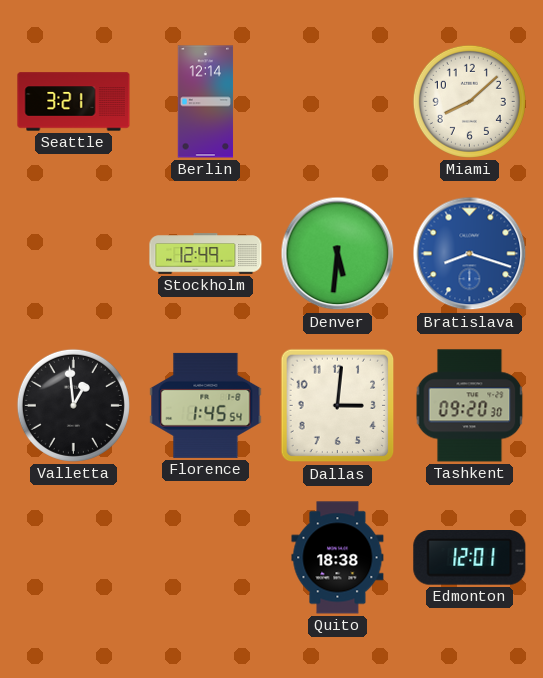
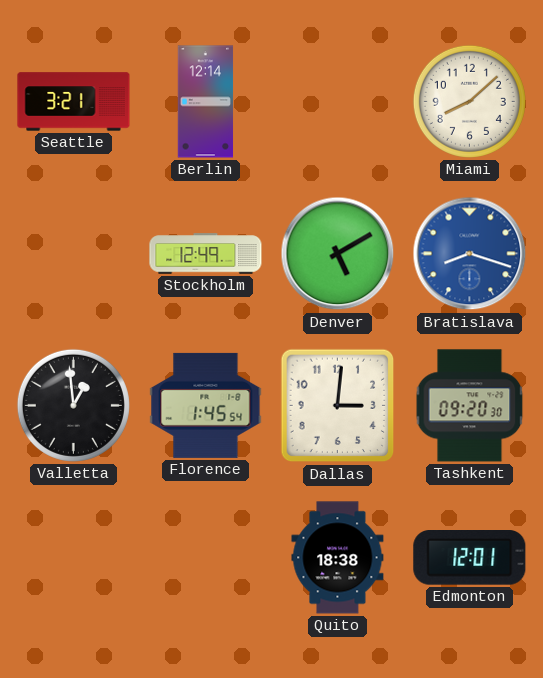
Denver: 5:31 -> 5:10 (338, 254)
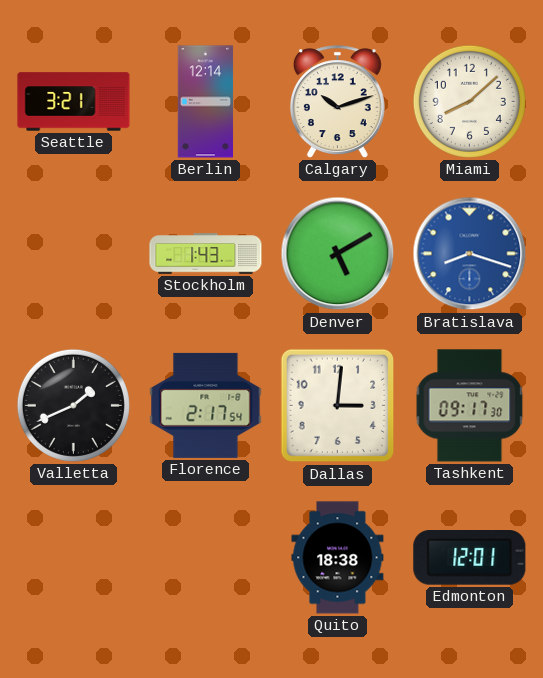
Calgary: none -> 10:12 (337, 102)
Stockholm: 12:49 -> 1:43 (206, 254)
Valletta: 12:59 -> 1:41 (73, 405)
Florence: 1:45 -> 2:17 (206, 405)
Tashkent: 09:20 -> 09:17 (470, 406)
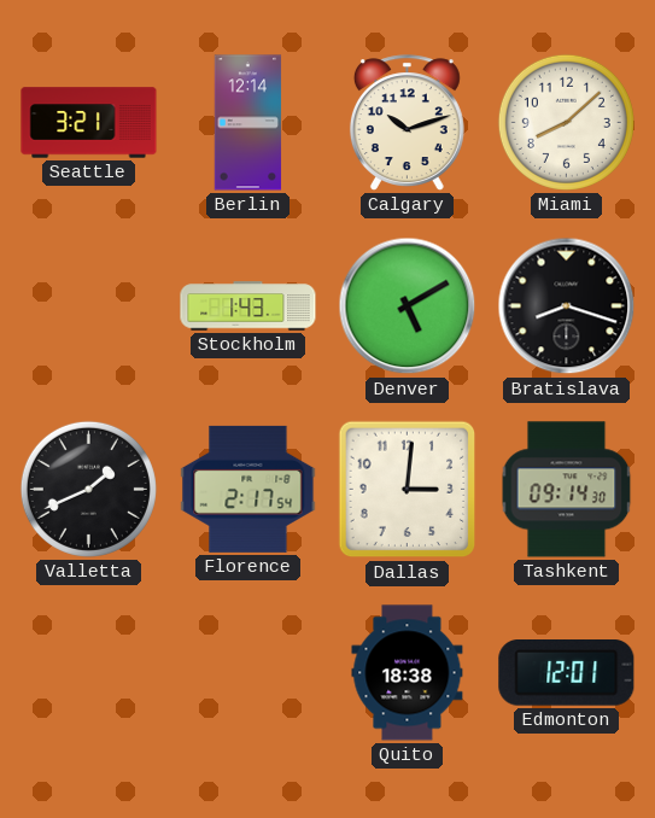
Bratislava dial: blue -> black (567, 306)
Tashkent: 09:17 -> 09:14 (567, 490)
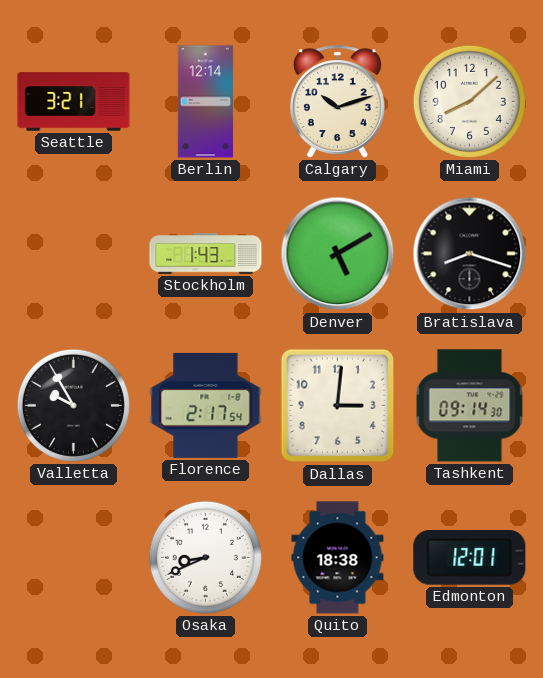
Valletta: 1:41 -> 9:55 (73, 405)
Osaka: none -> 8:41 (205, 557)
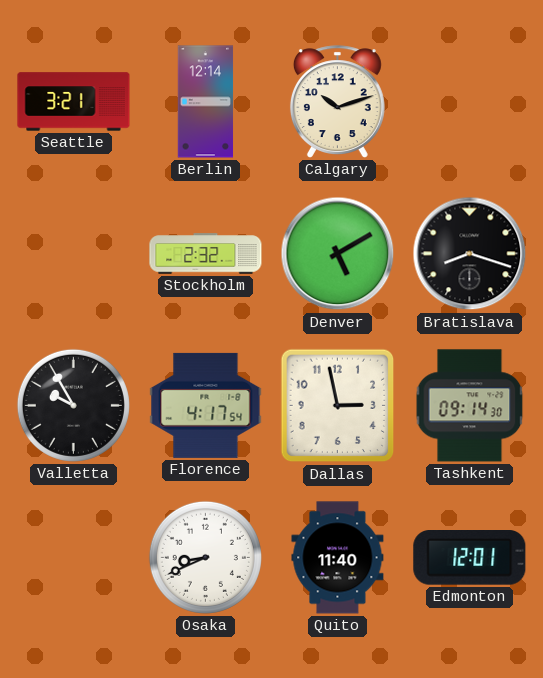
Miami: 8:08 -> none (469, 101)
Stockholm: 1:43 -> 2:32 (206, 254)
Florence: 2:17 -> 4:17 (206, 405)
Dallas: 3:01 -> 2:58 (338, 406)
Quito: 18:38 -> 11:40 (338, 558)
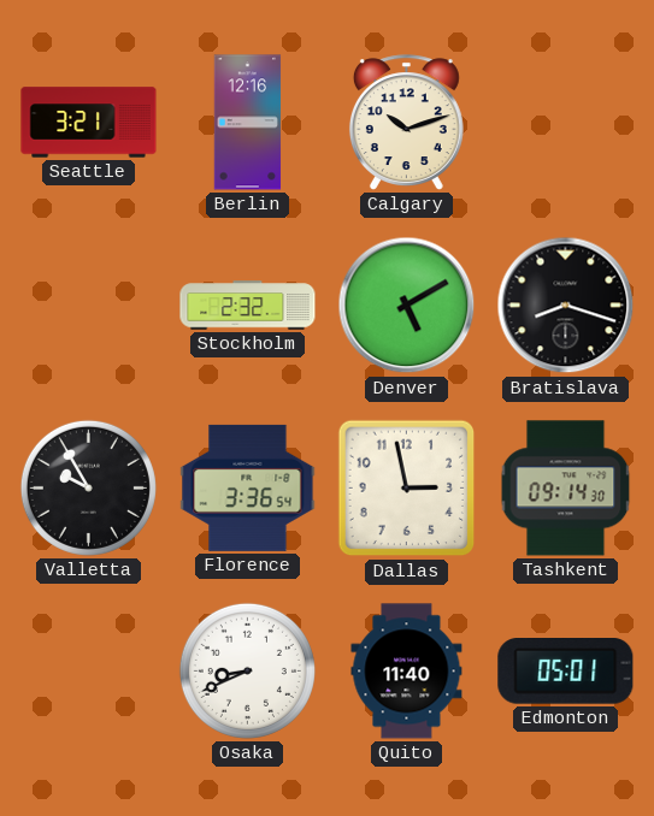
Berlin: 12:14 -> 12:16 (248, 123)
Florence: 4:17 -> 3:36 (248, 487)
Edmonton: 12:01 -> 05:01 (566, 672)
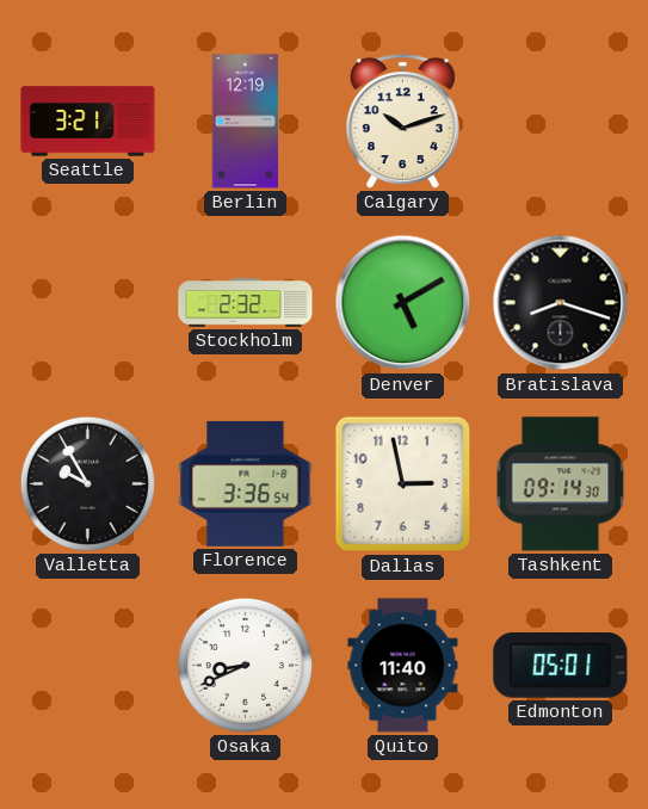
Berlin: 12:16 -> 12:19 (246, 122)
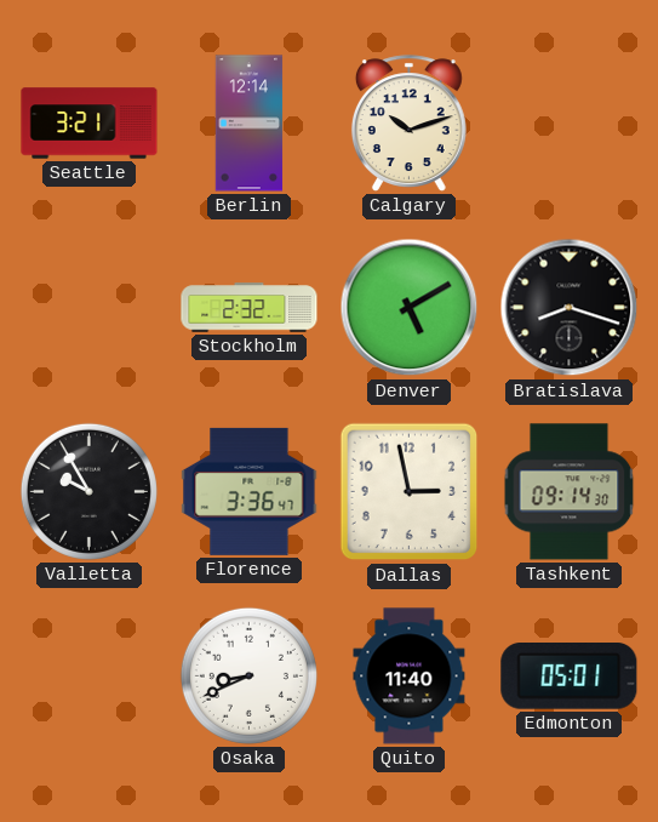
Berlin: 12:19 -> 12:14 (250, 124)
Florence: 3:36:54 -> 3:36:47 (250, 491)
